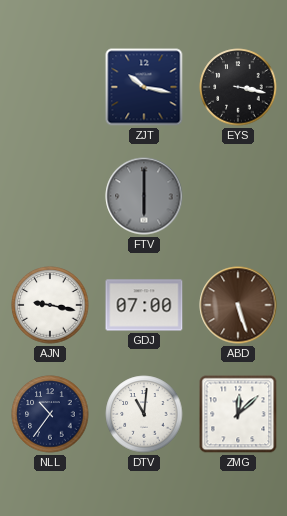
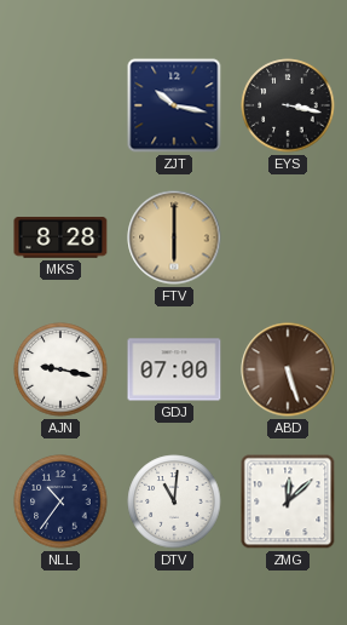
MKS: none -> 8:28 (60, 237)
FTV dial: grey -> champagne (174, 237)
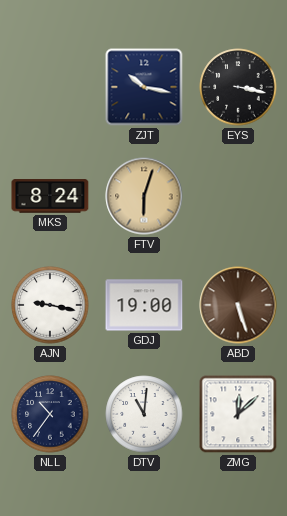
MKS: 8:28 -> 8:24 (50, 196)
FTV: 6:00 -> 6:03 (144, 196)
GDJ: 07:00 -> 19:00 (144, 305)
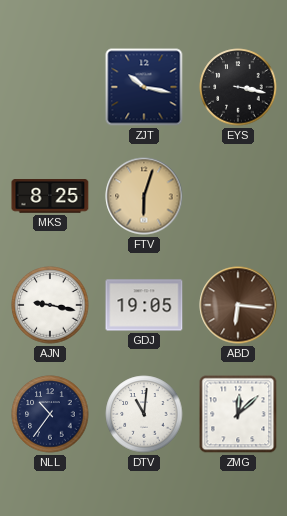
MKS: 8:24 -> 8:25 (50, 196)
GDJ: 19:00 -> 19:05 (144, 305)
ABD: 5:27 -> 6:16 (238, 305)
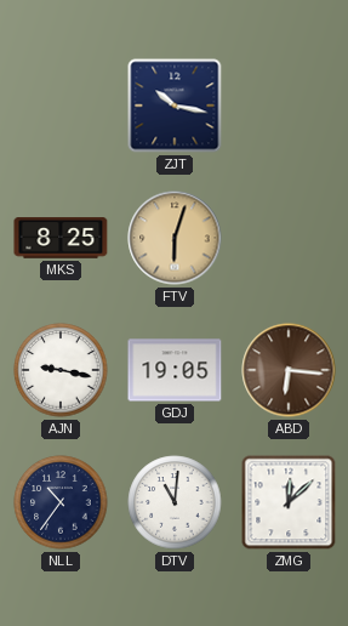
EYS: 3:17 -> none (238, 87)
